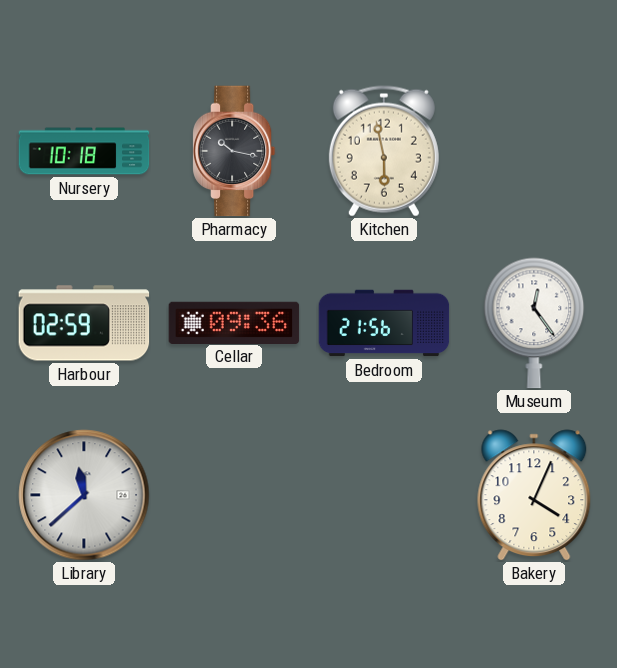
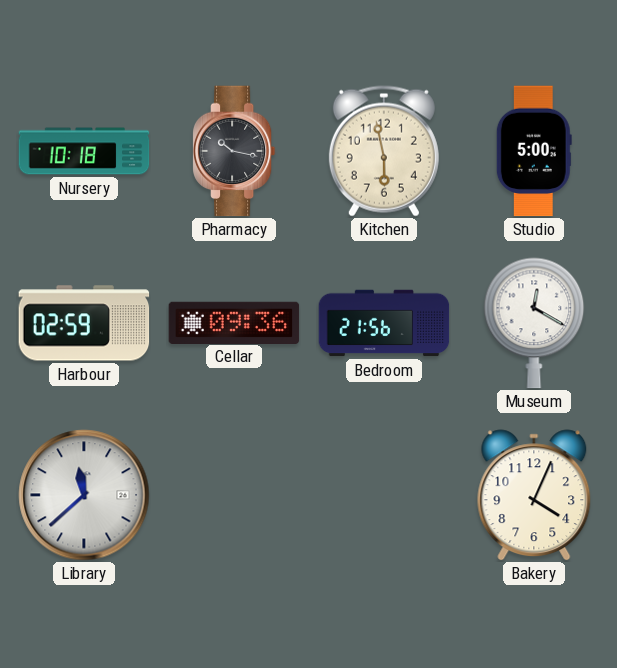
Studio: none -> 5:00 (534, 151)
Museum: 12:24 -> 12:20 (534, 323)
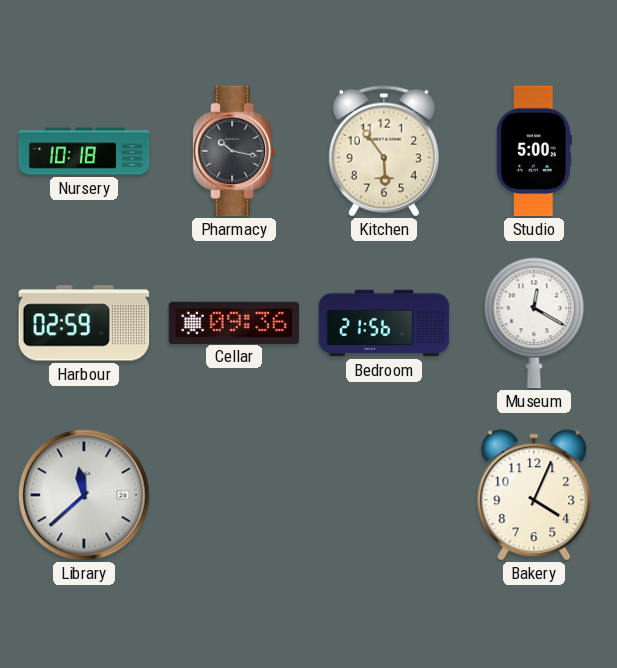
Kitchen: 5:58 -> 5:54 (384, 151)
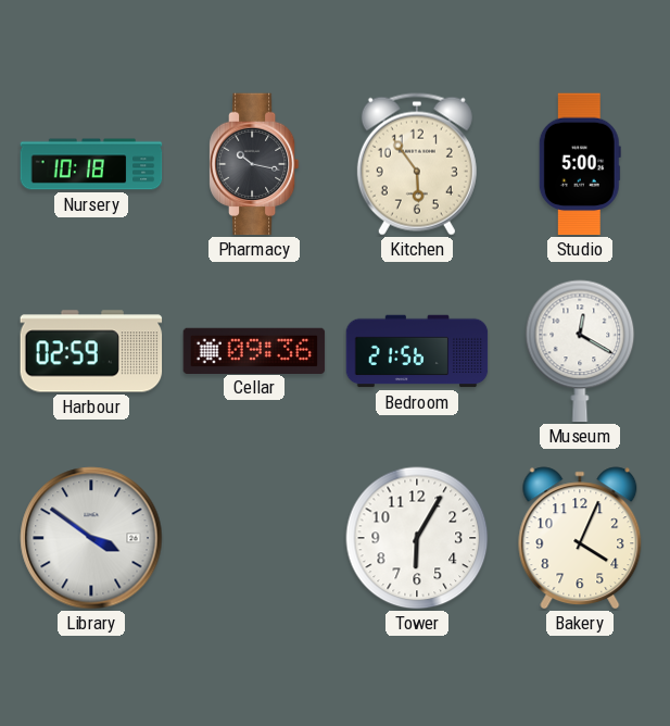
Library: 11:38 -> 3:51 (91, 538)
Tower: none -> 6:05 (417, 538)
